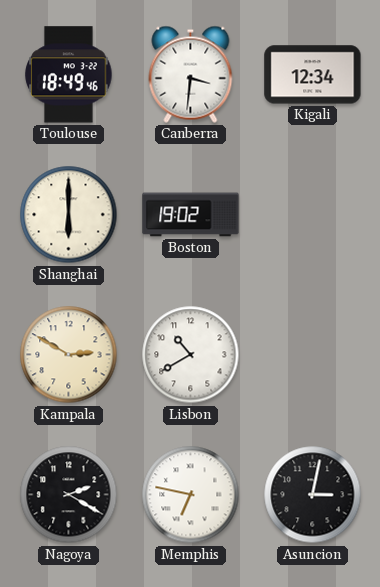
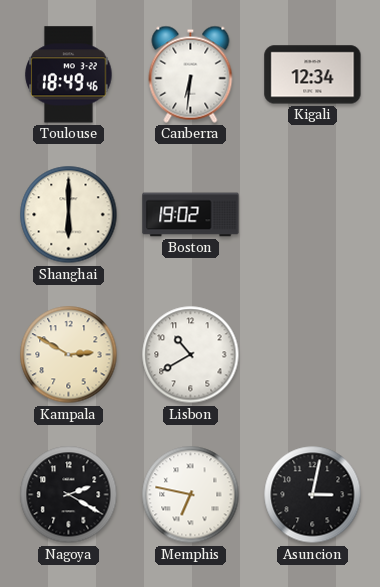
Canberra: 3:31 -> 6:31 (191, 74)
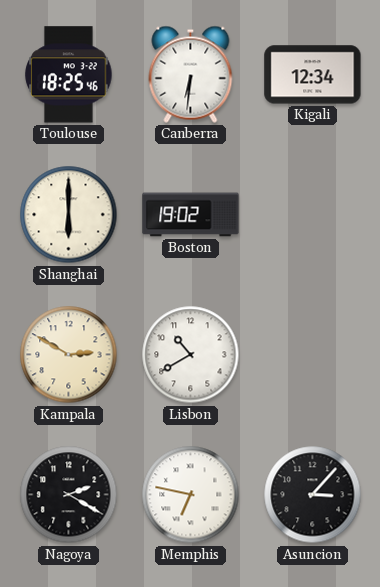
Toulouse: 18:49 -> 18:25 (69, 75)
Asuncion: 3:02 -> 3:07 (313, 495)
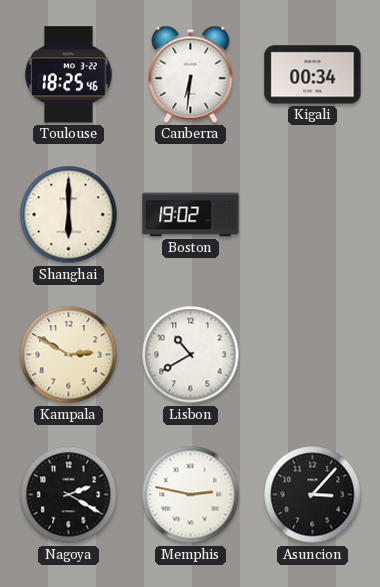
Kigali: 12:34 -> 00:34 (313, 75)
Memphis: 6:47 -> 2:47 (191, 495)
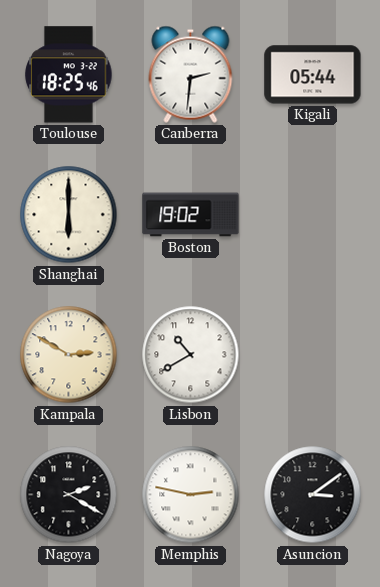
Canberra: 6:31 -> 2:31 (191, 74)
Kigali: 00:34 -> 05:44 (313, 75)
Asuncion: 3:07 -> 3:09 (313, 495)
